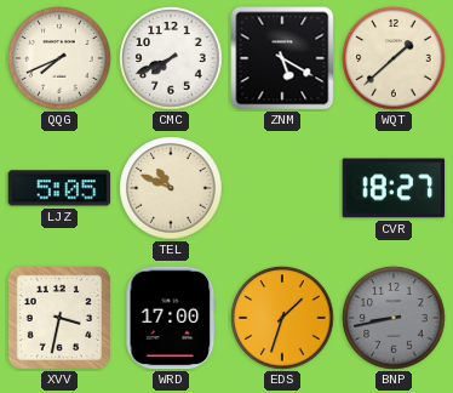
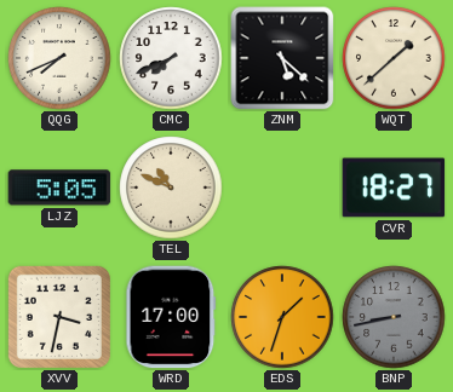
ZNM: 5:20 -> 5:22 (282, 58)
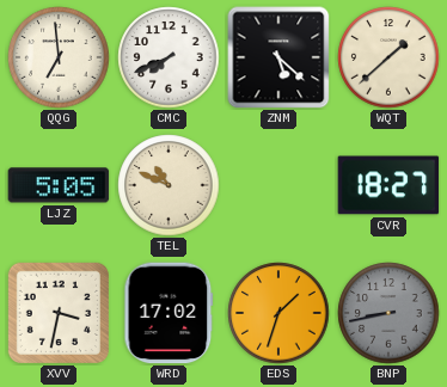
QQG: 7:41 -> 6:59 (59, 57)
WRD: 17:00 -> 17:02 (169, 313)
